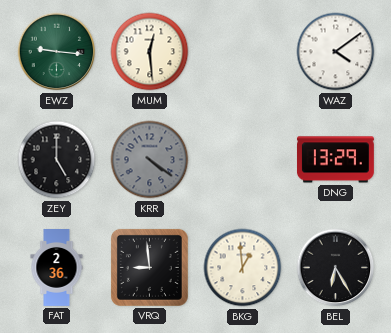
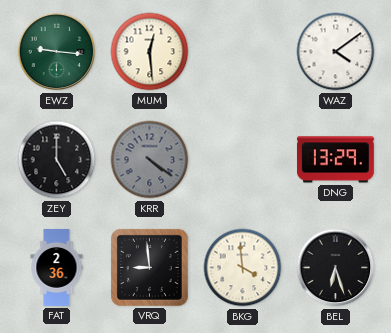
BKG: 12:59 -> 3:59 (243, 268)
BEL: 6:25 -> 6:27 (336, 268)
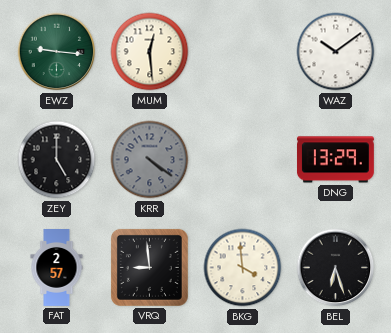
WAZ: 4:09 -> 10:09 (336, 52)
FAT: 2:36 -> 2:57 (57, 268)
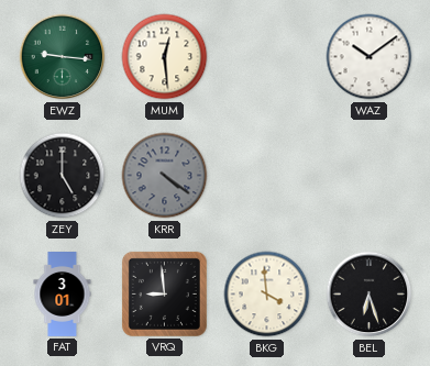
DNG: 13:29 -> none (335, 160)
FAT: 2:57 -> 3:01 (63, 295)
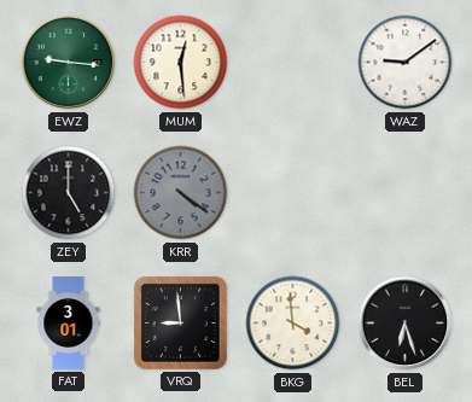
WAZ: 10:09 -> 9:09 (406, 63)
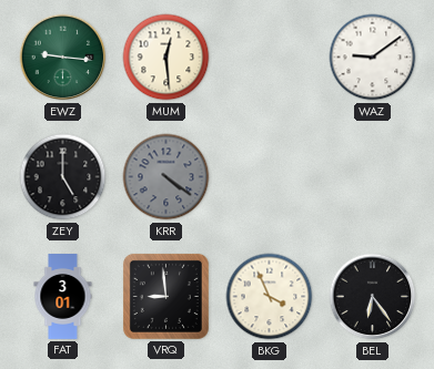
BKG: 3:59 -> 3:56 (270, 297)
BEL: 6:27 -> 6:24 (373, 297)
